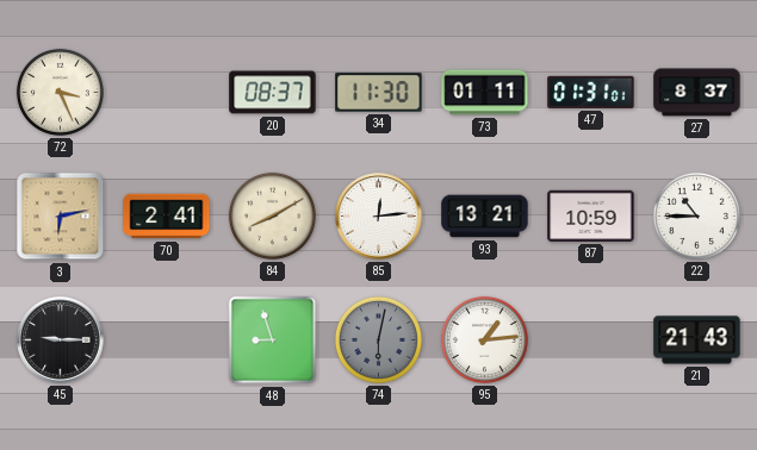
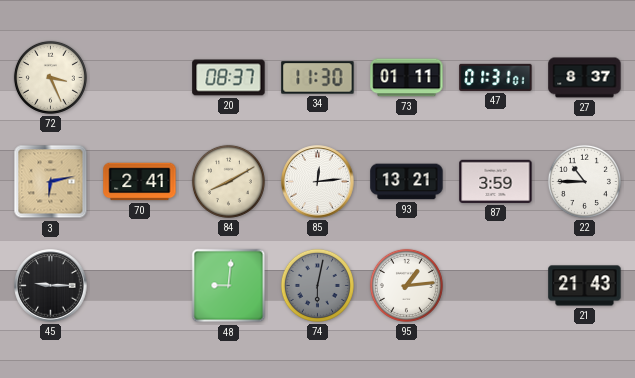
87: 10:59 -> 3:59 (496, 181)
48: 8:57 -> 9:01 (229, 286)
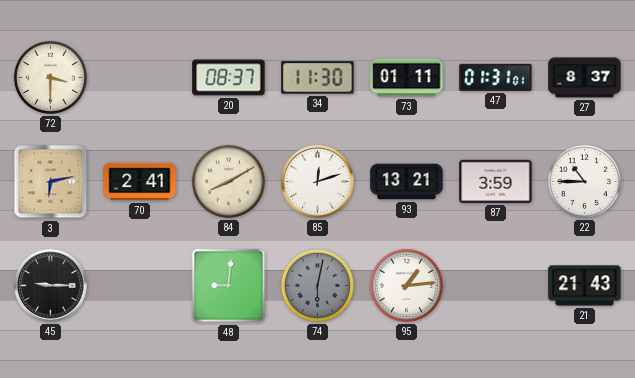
72: 3:26 -> 3:30 (50, 77)
85: 12:14 -> 12:12 (318, 182)
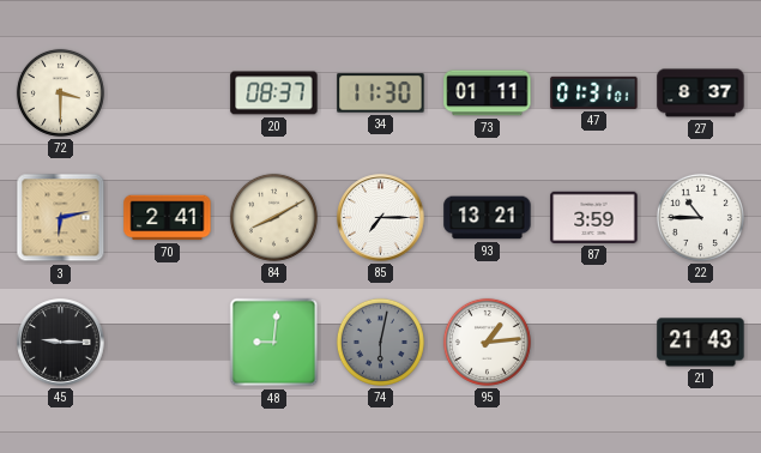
85: 12:12 -> 7:15 (381, 218)
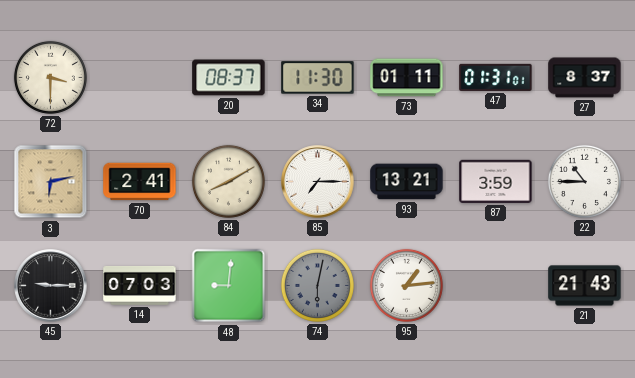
14: none -> 07:03 (140, 285)
